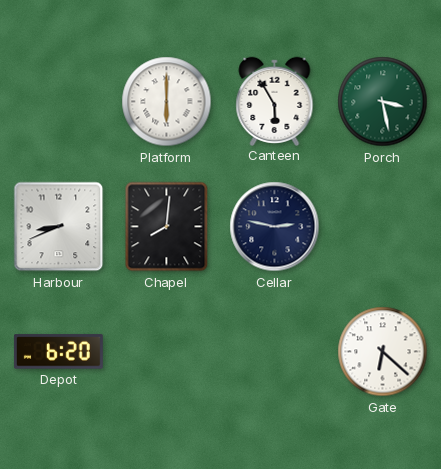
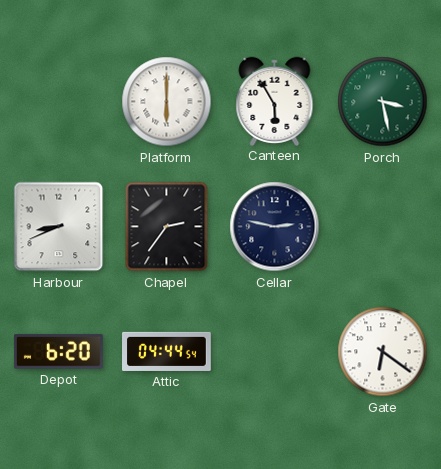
Chapel: 8:01 -> 2:36 (167, 227)
Attic: none -> 04:44 (167, 351)
Gate: 6:22 -> 6:21 (383, 352)
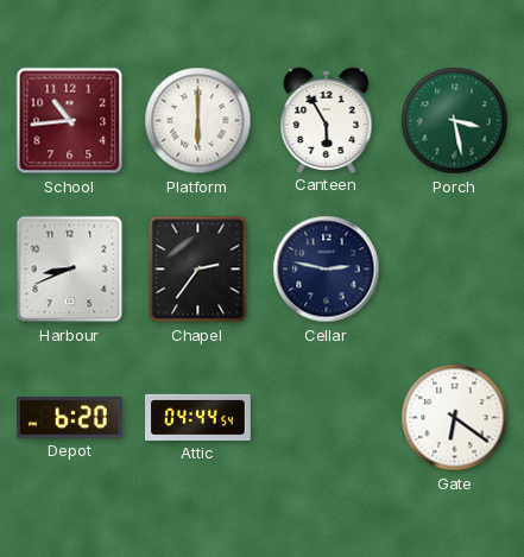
School: none -> 10:44 (70, 121)
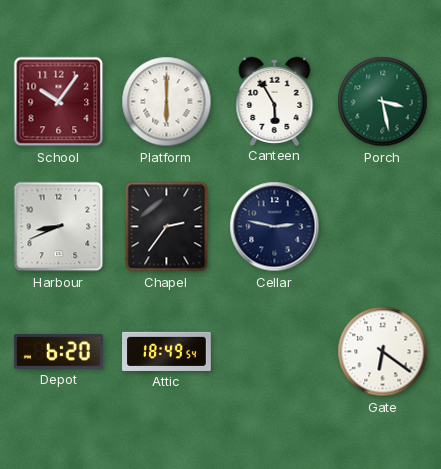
School: 10:44 -> 10:06 (59, 102)
Attic: 04:44 -> 18:49 (167, 351)
